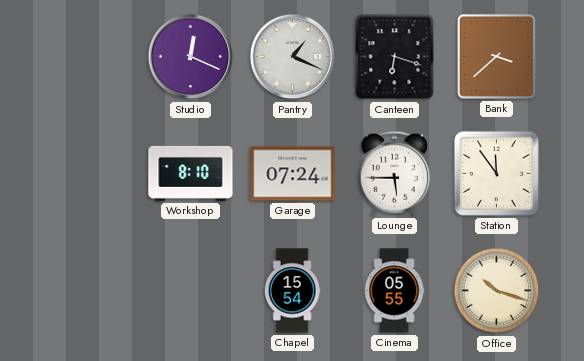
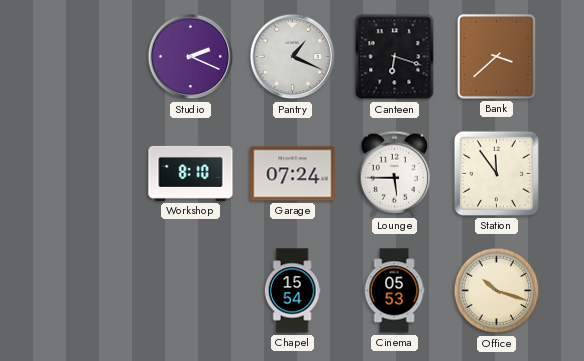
Studio: 12:19 -> 2:19 (191, 57)
Cinema: 05:55 -> 05:53 (394, 291)
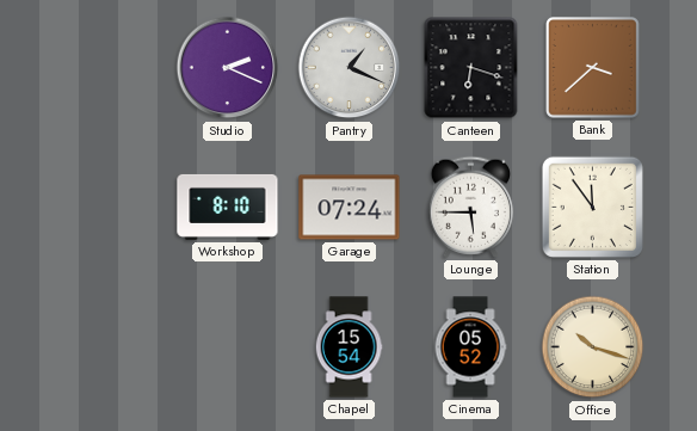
Cinema: 05:53 -> 05:52 (470, 347)
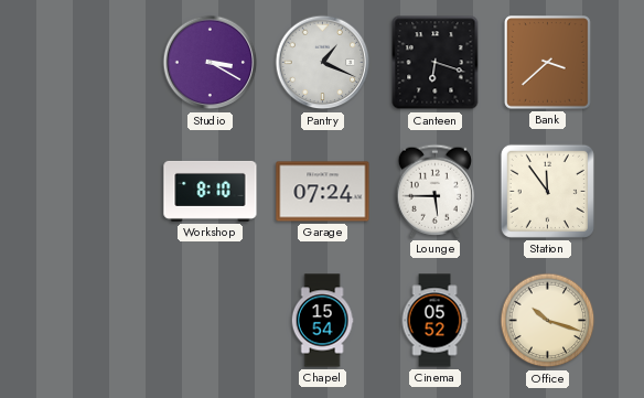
Studio: 2:19 -> 3:20 (211, 63)
